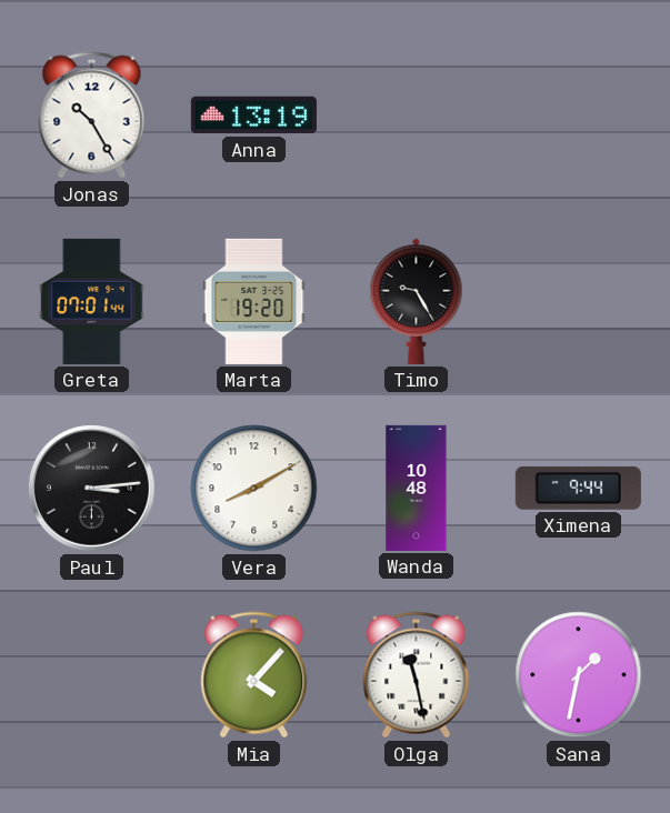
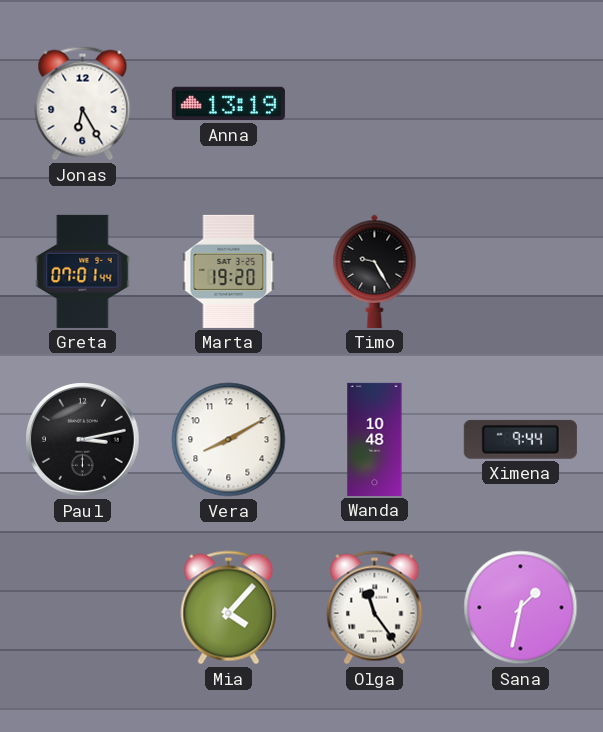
Jonas: 10:25 -> 6:25 (83, 104)
Paul: 3:14 -> 3:13 (83, 440)
Olga: 11:28 -> 11:24 (375, 608)
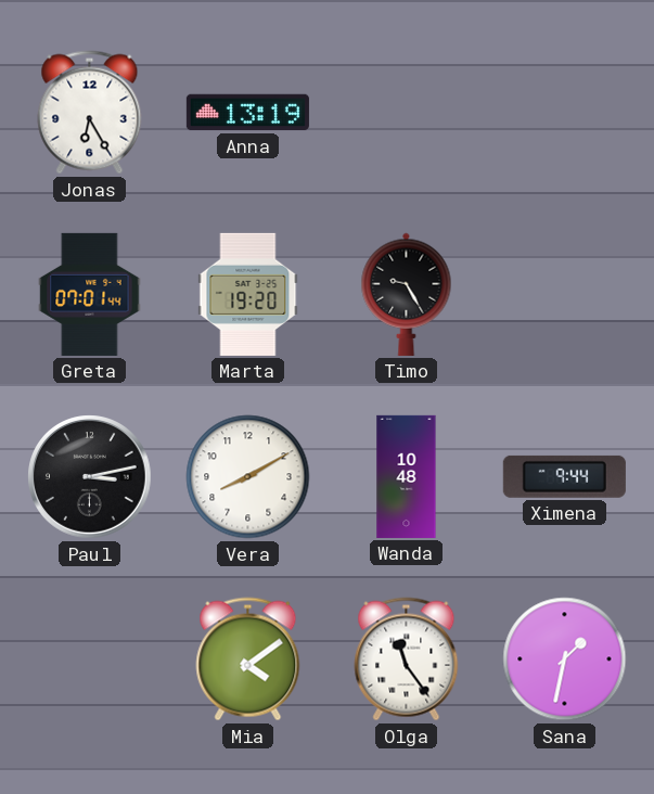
Mia: 4:07 -> 4:09 (248, 659)
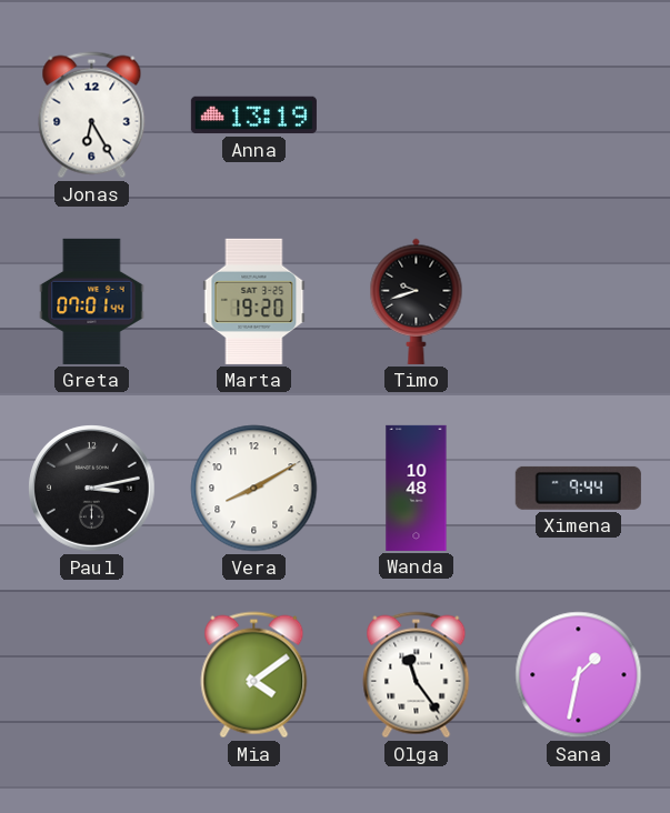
Timo: 9:25 -> 9:42 (417, 301)
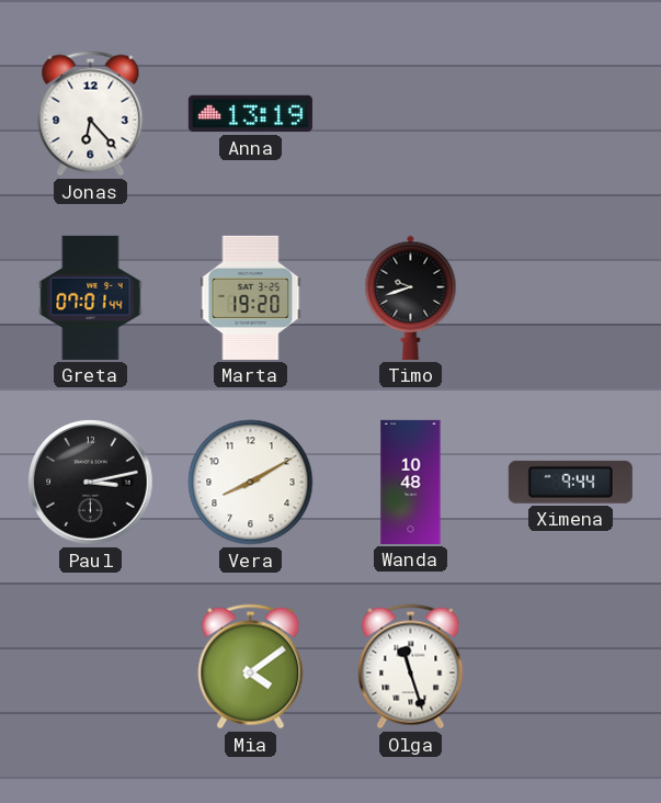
Jonas: 6:25 -> 6:23 (91, 114)
Olga: 11:24 -> 11:27 (411, 667)
Sana: 1:32 -> none (579, 675)
